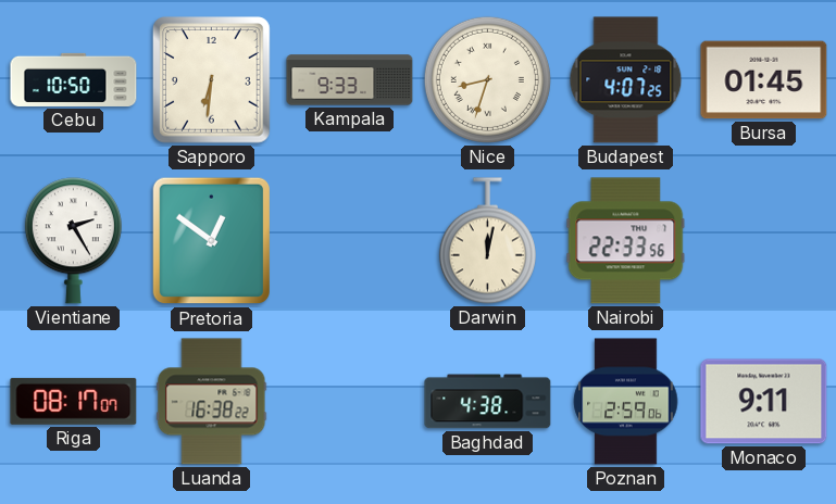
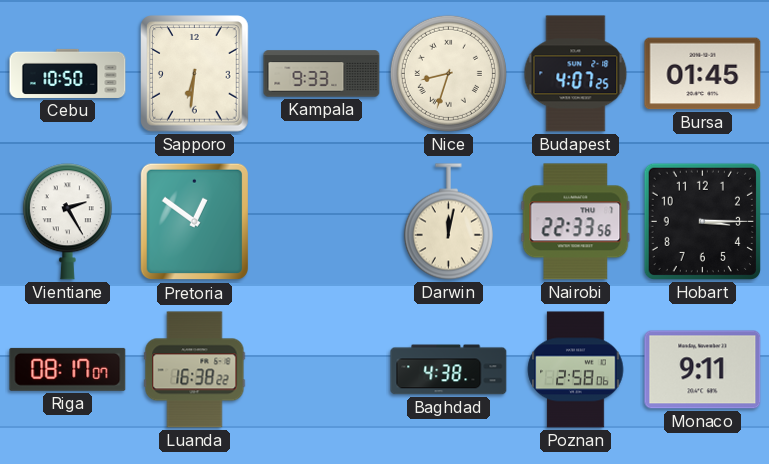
Hobart: none -> 3:15 (702, 221)
Poznan: 2:59 -> 2:58 (576, 370)
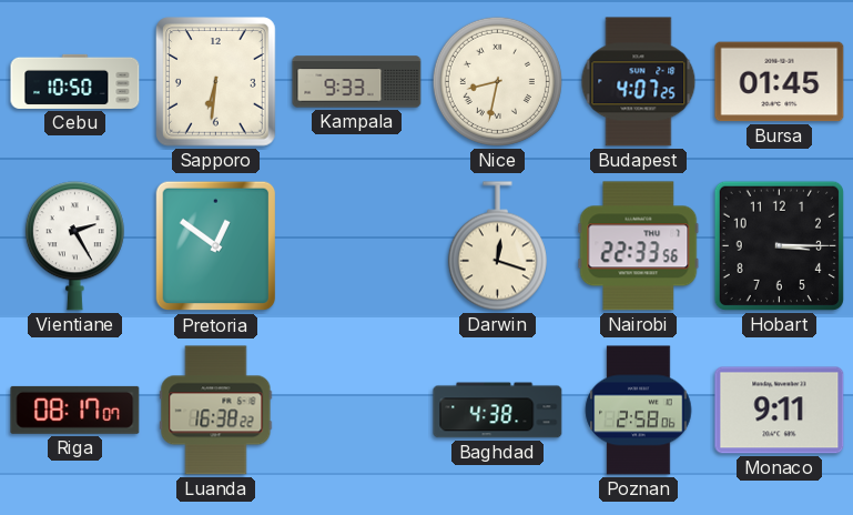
Nice: 8:33 -> 8:32 (497, 81)
Darwin: 12:02 -> 12:18 (497, 246)
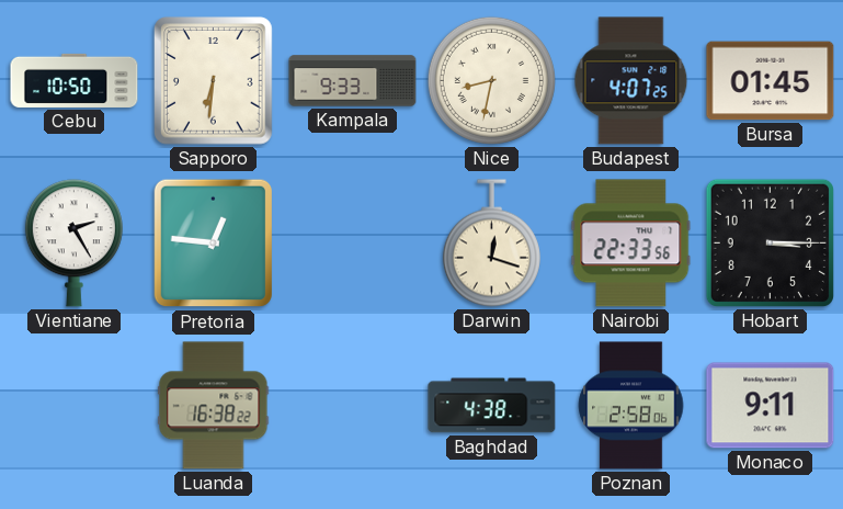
Pretoria: 12:51 -> 12:46 (213, 244)
Riga: 08:17 -> none (75, 410)
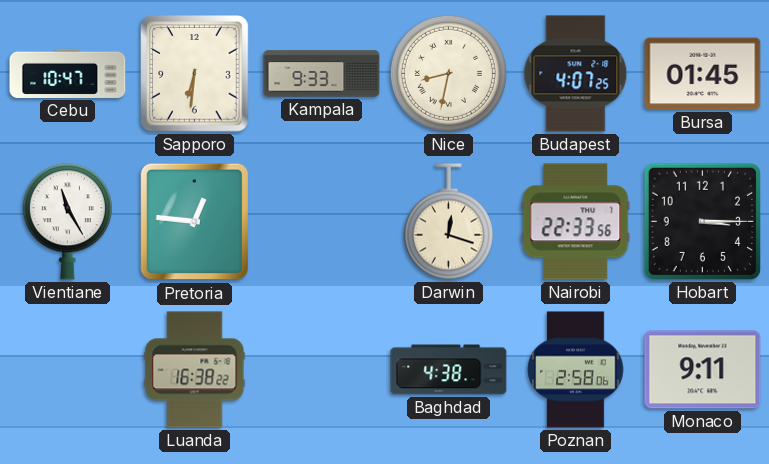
Cebu: 10:50 -> 10:47 (68, 73)
Vientiane: 2:25 -> 11:25 (67, 222)
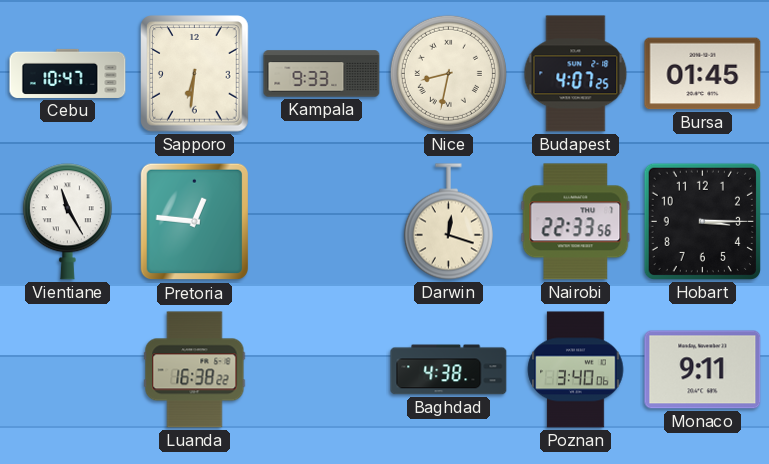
Poznan: 2:58 -> 3:40 (576, 370)
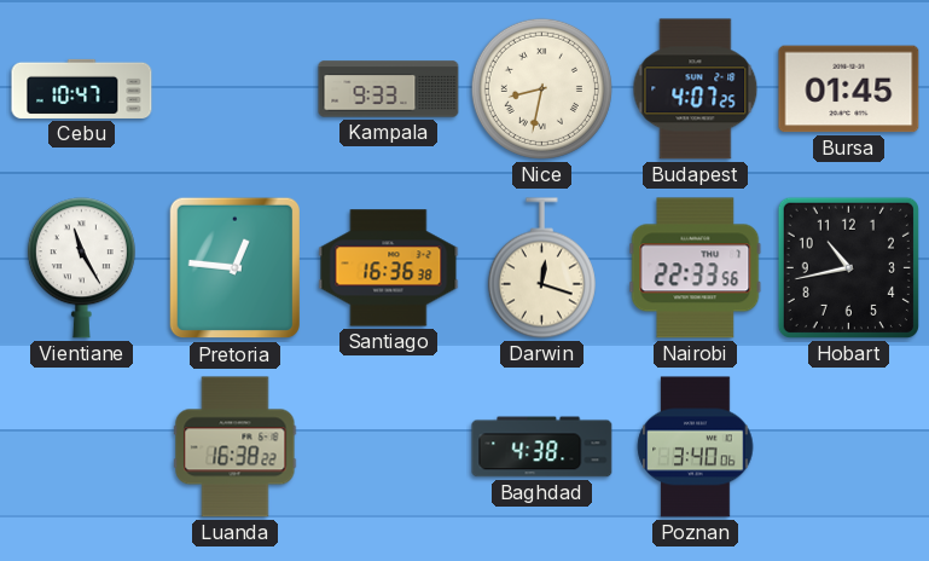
Sapporo: 6:31 -> none (195, 74)
Santiago: none -> 16:36 (389, 268)
Hobart: 3:15 -> 10:43 (848, 267)
Monaco: 9:11 -> none (703, 370)
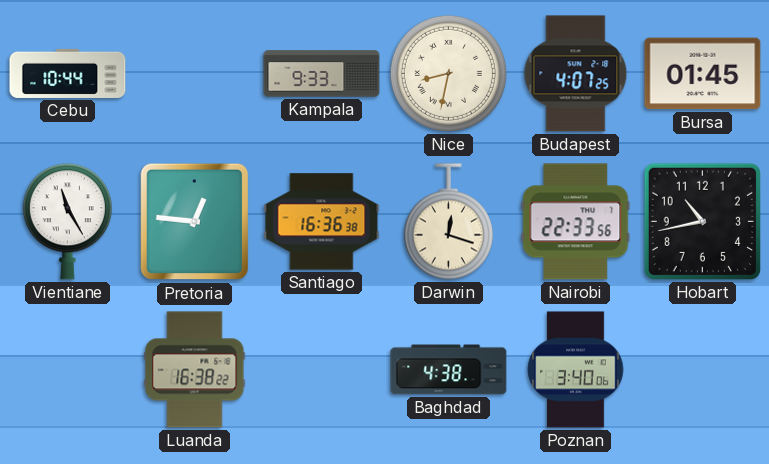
Cebu: 10:47 -> 10:44 (68, 73)
